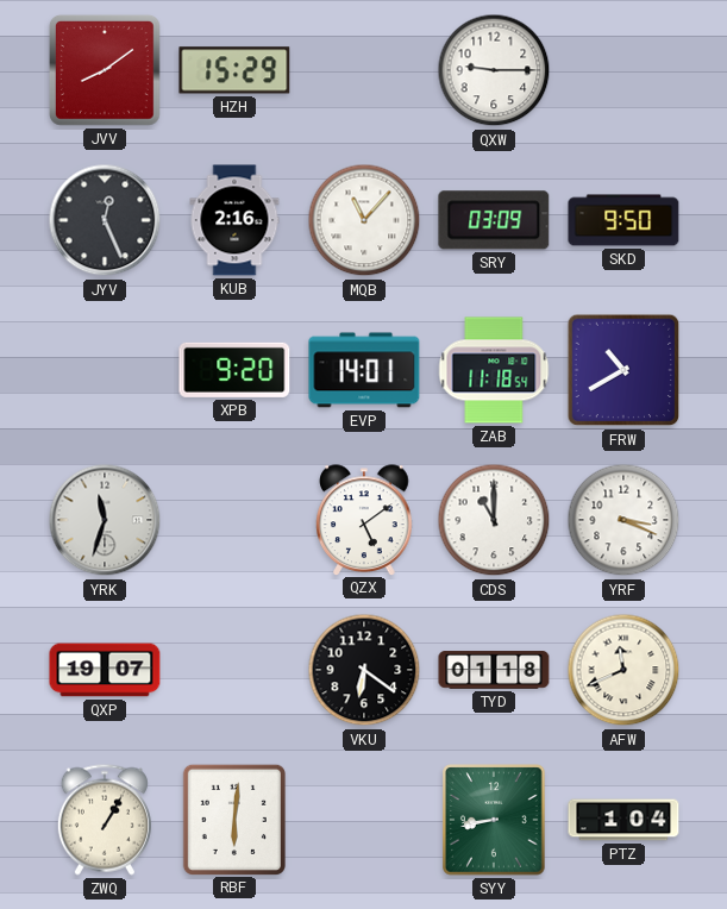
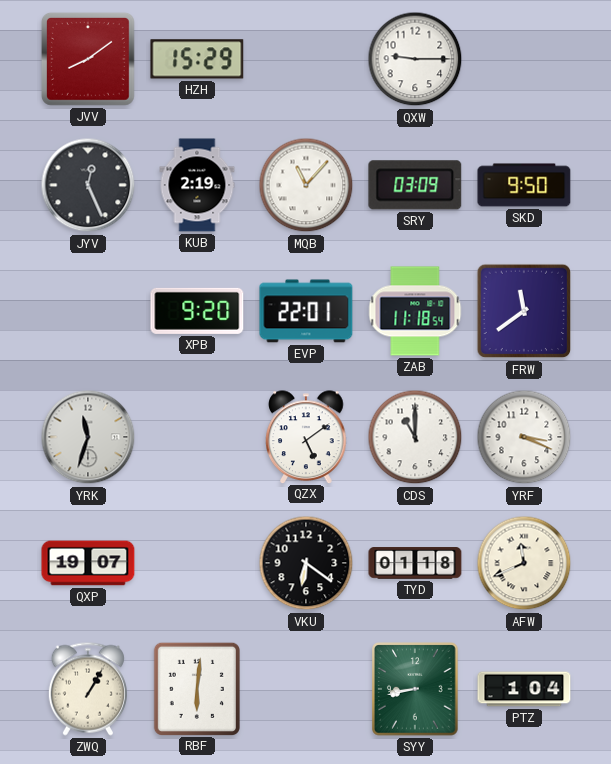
KUB: 2:16 -> 2:19 (197, 185)
EVP: 14:01 -> 22:01 (306, 311)
FRW: 10:40 -> 11:39 (524, 311)
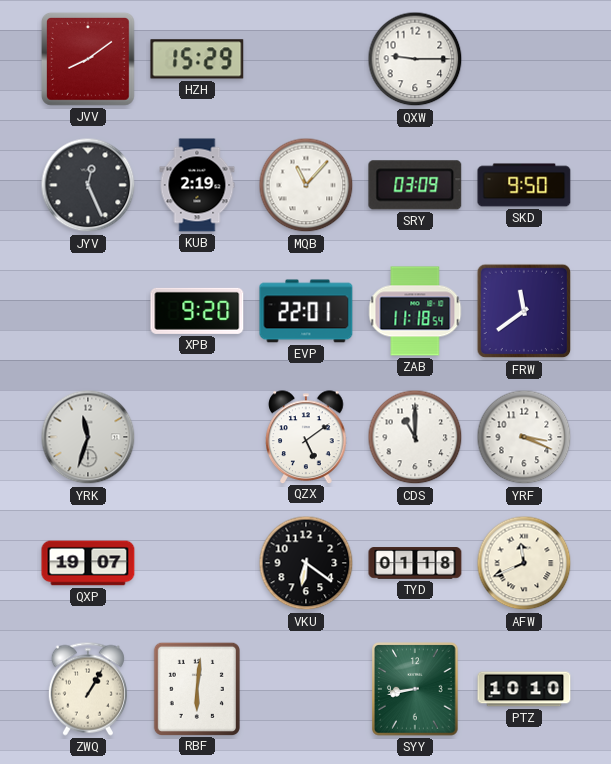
PTZ: 1:04 -> 10:10 (524, 689)
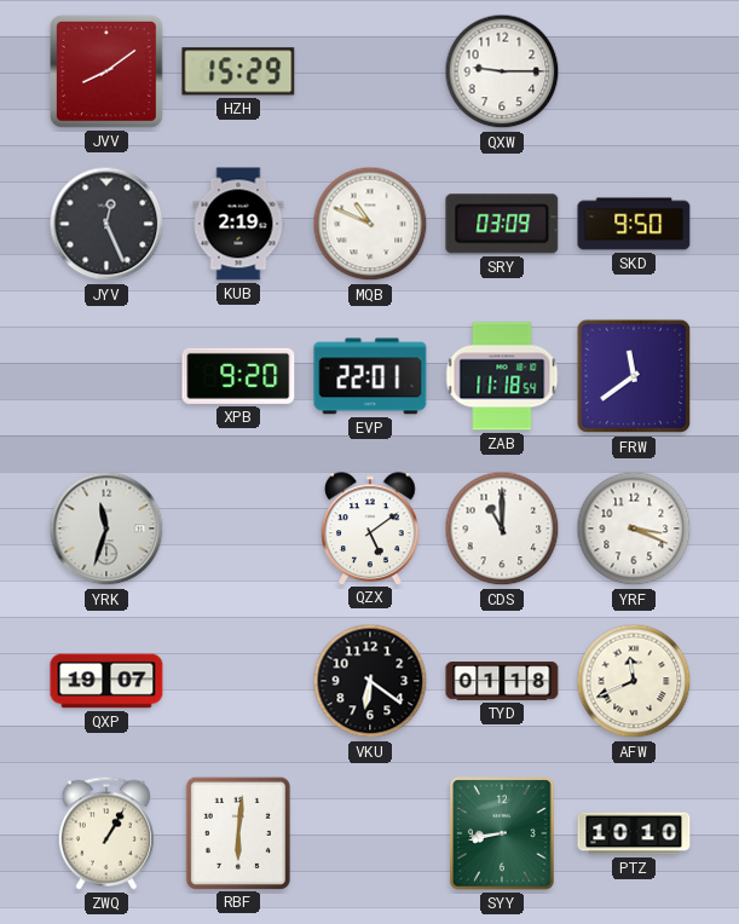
MQB: 11:07 -> 10:49 (370, 224)
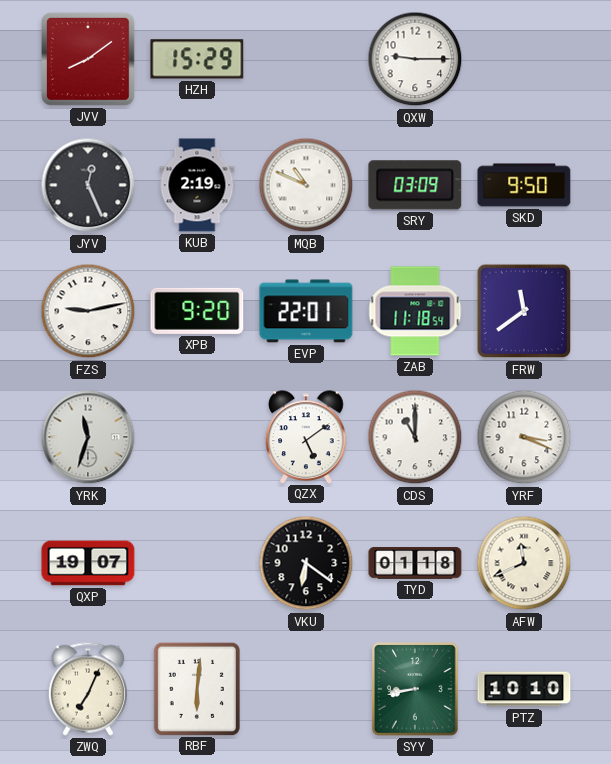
FZS: none -> 9:13 (88, 311)
ZWQ: 1:05 -> 7:04 (88, 689)
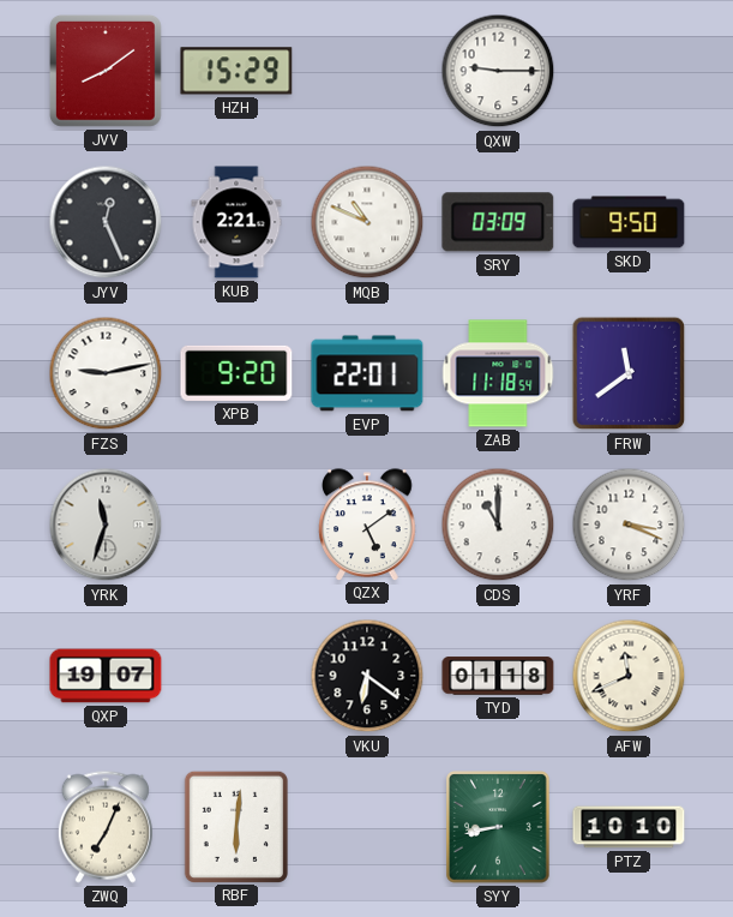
KUB: 2:19 -> 2:21 (236, 222)
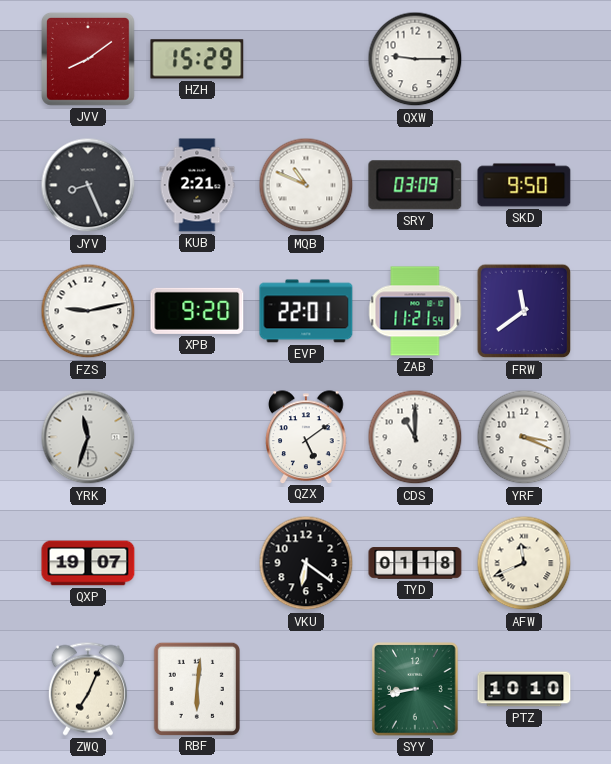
JYV: 12:26 -> 8:26 (88, 185)
ZAB: 11:18 -> 11:21 (415, 311)
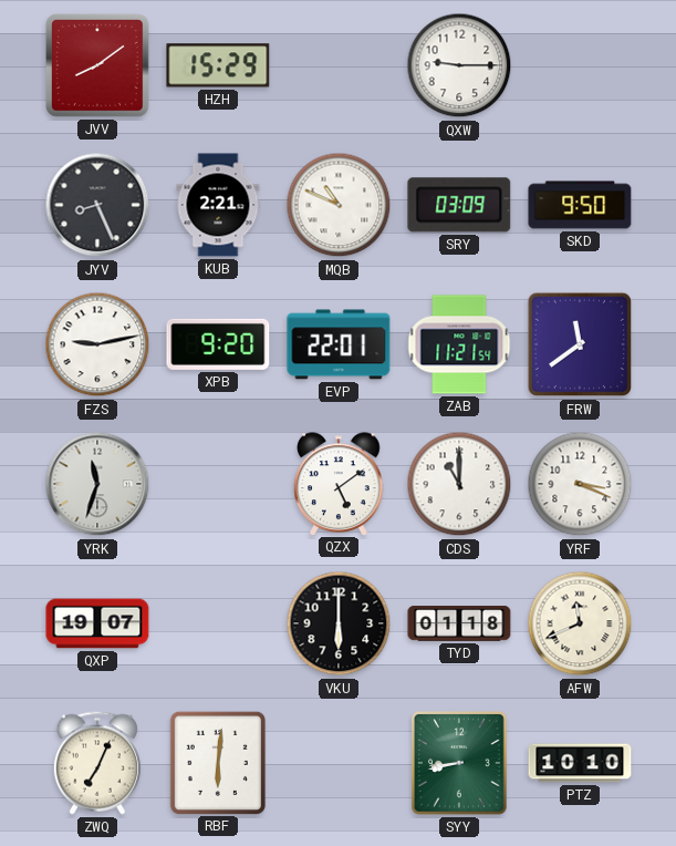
VKU: 6:21 -> 6:00 (339, 623)
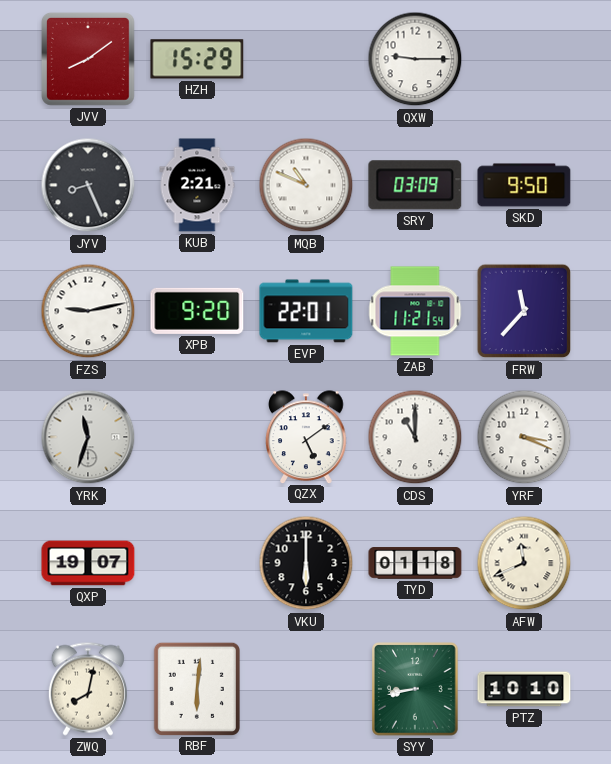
FRW: 11:39 -> 11:37 (524, 311)
ZWQ: 7:04 -> 8:02 (88, 689)
